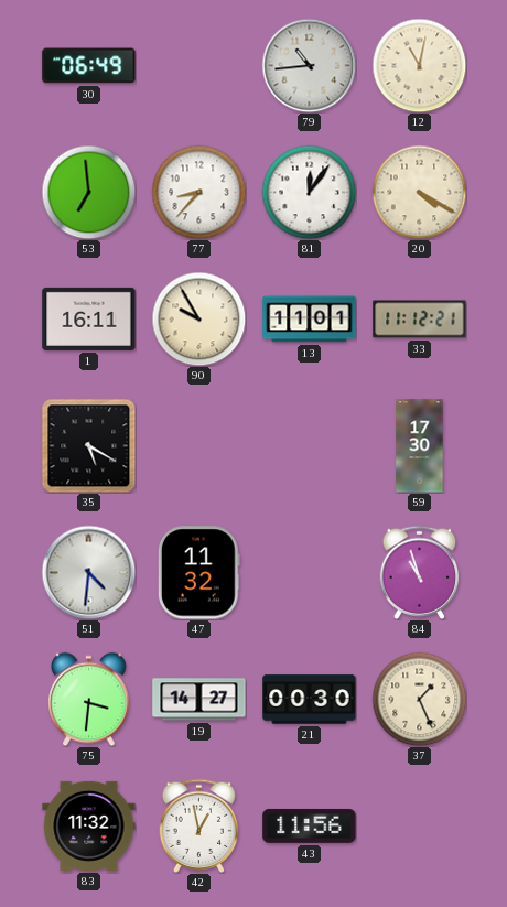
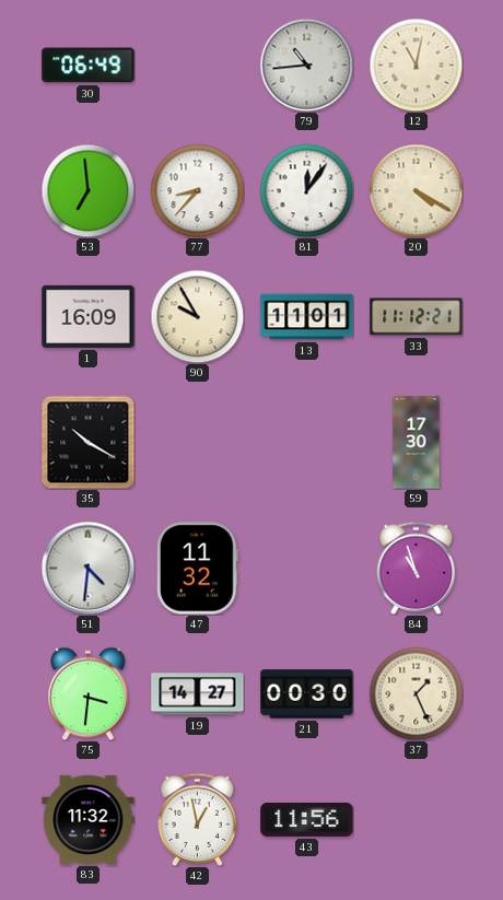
1: 16:11 -> 16:09 (89, 316)
35: 5:20 -> 10:20 (87, 442)
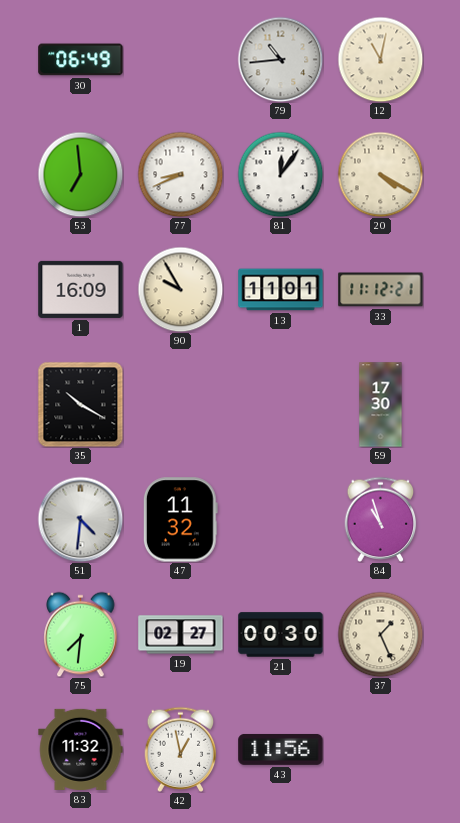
77: 8:37 -> 8:41 (180, 174)
75: 3:31 -> 7:31 (81, 634)
19: 14:27 -> 02:27 (181, 635)
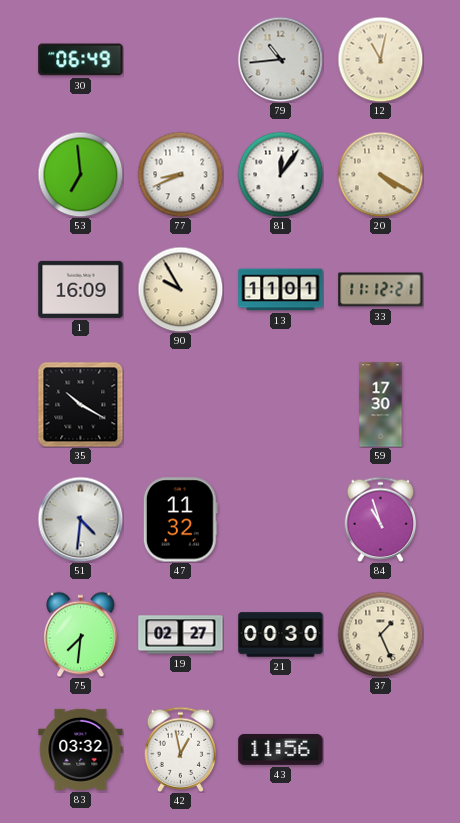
83: 11:32 -> 03:32 (81, 749)
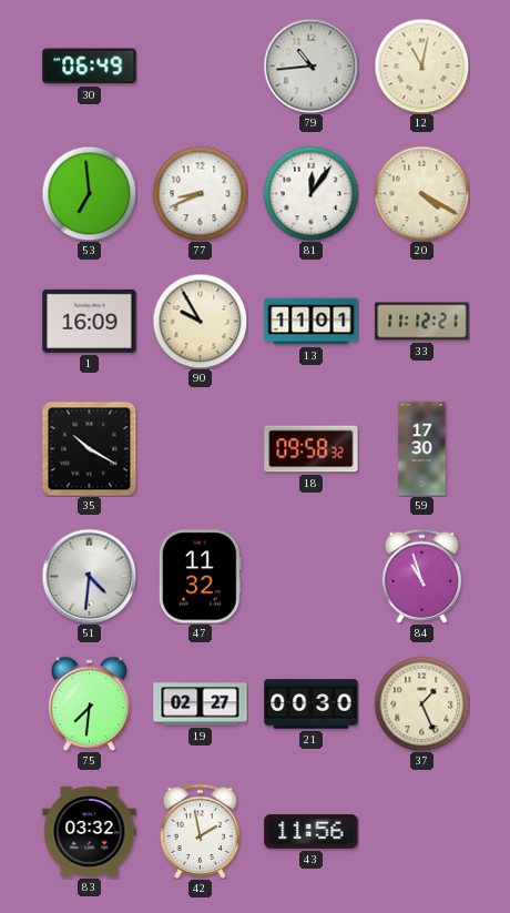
18: none -> 09:58 (312, 449)
42: 12:58 -> 1:58 (201, 831)
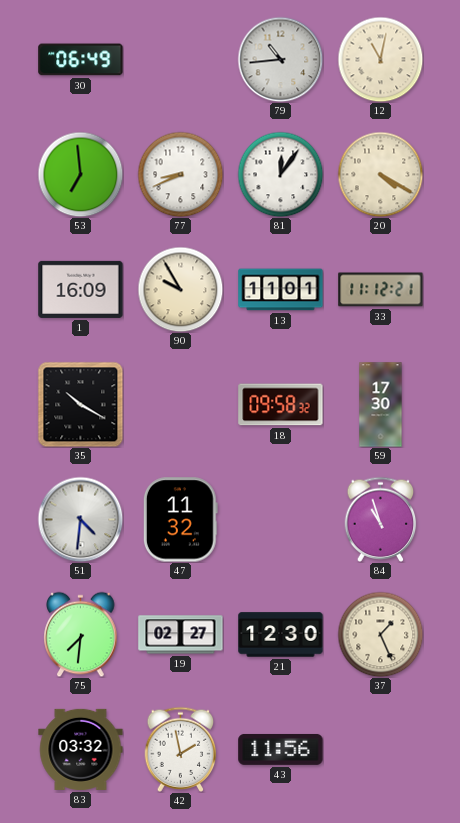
21: 00:30 -> 12:30 (281, 635)
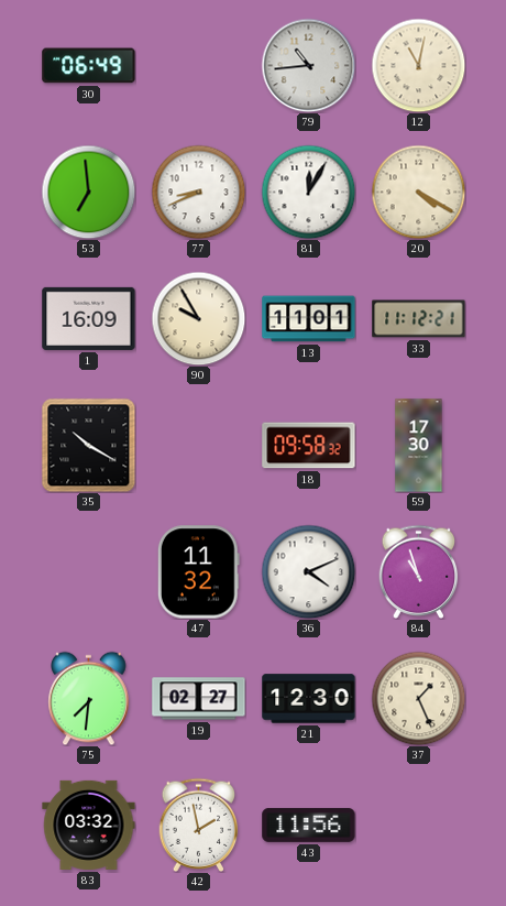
81: 12:06 -> 12:05 (308, 192)
51: 4:31 -> none (80, 519)
36: none -> 4:11 (308, 571)
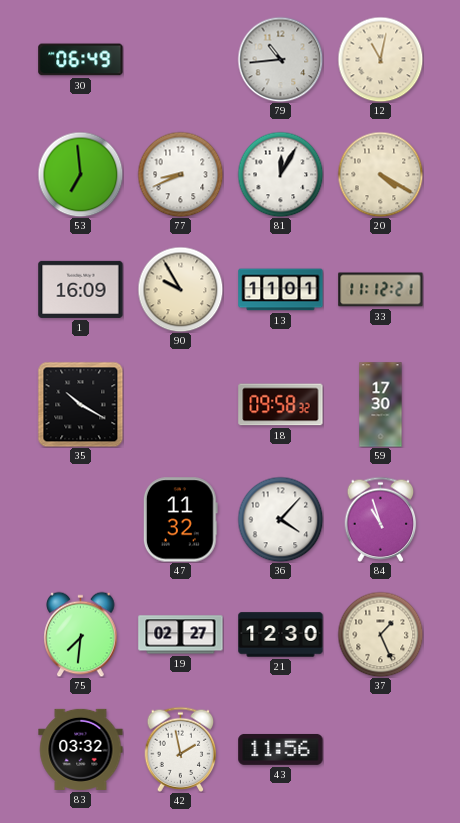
36: 4:11 -> 4:07 (280, 519)
